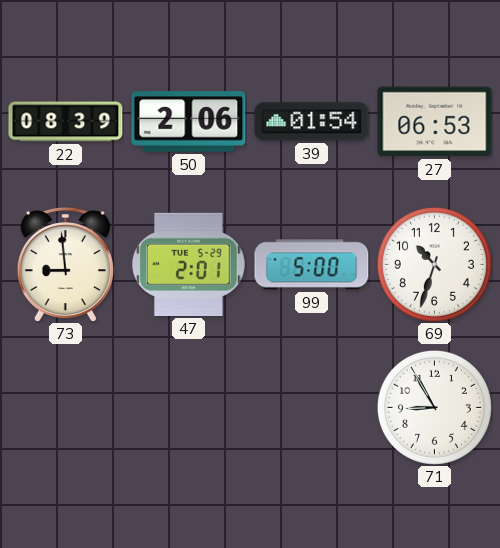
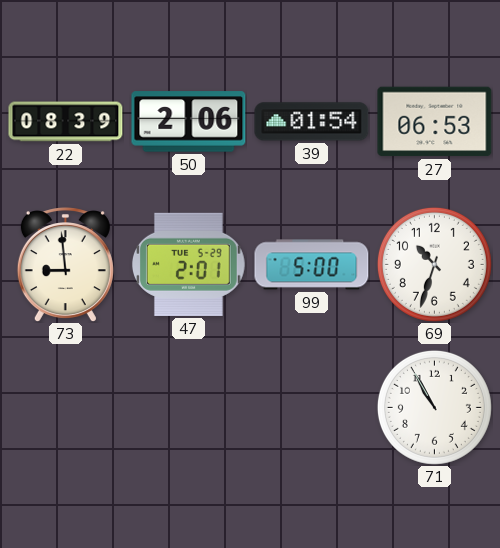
71: 8:55 -> 10:55 (434, 407)
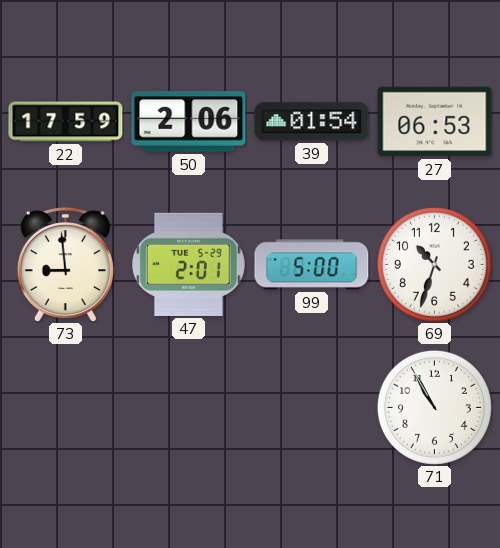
22: 08:39 -> 17:59 (66, 122)
